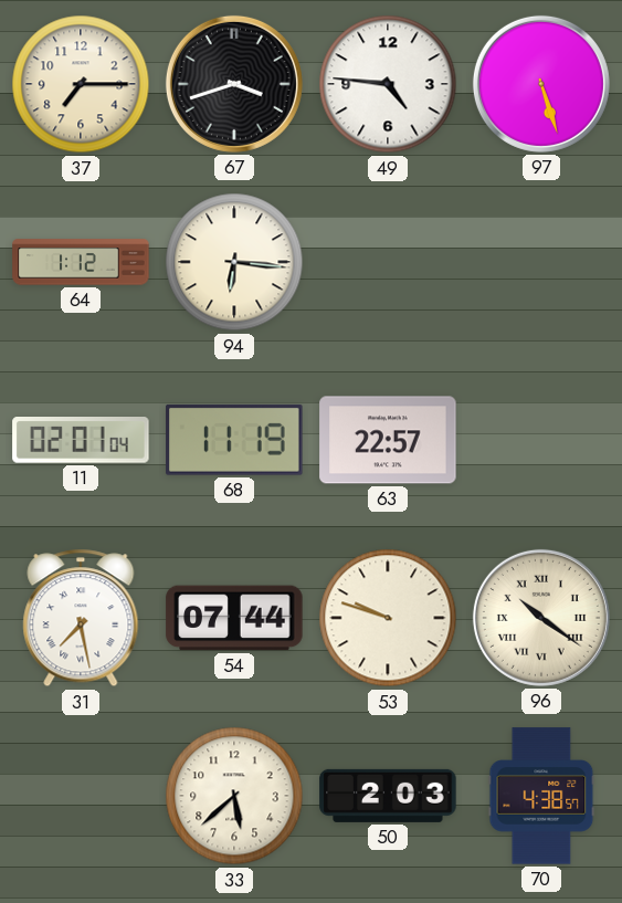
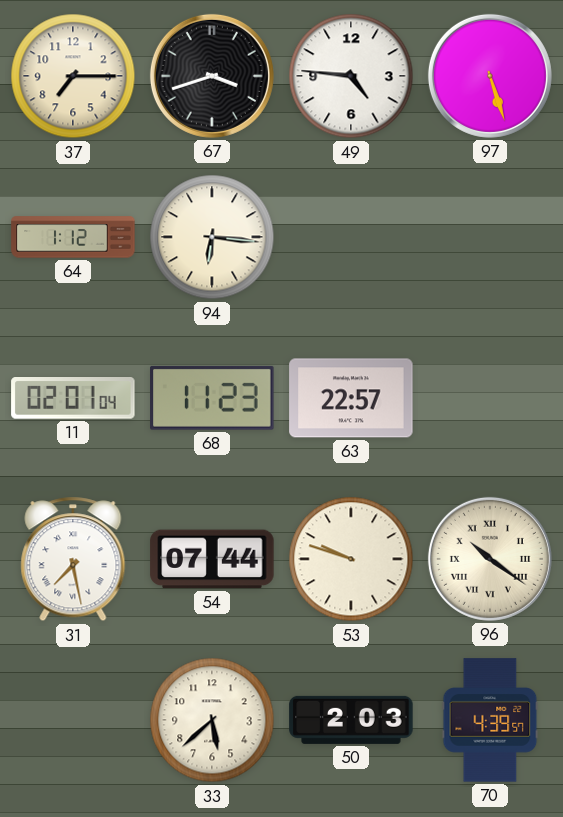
68: 11:19 -> 11:23 (212, 398)
70: 4:38 -> 4:39 (490, 720)
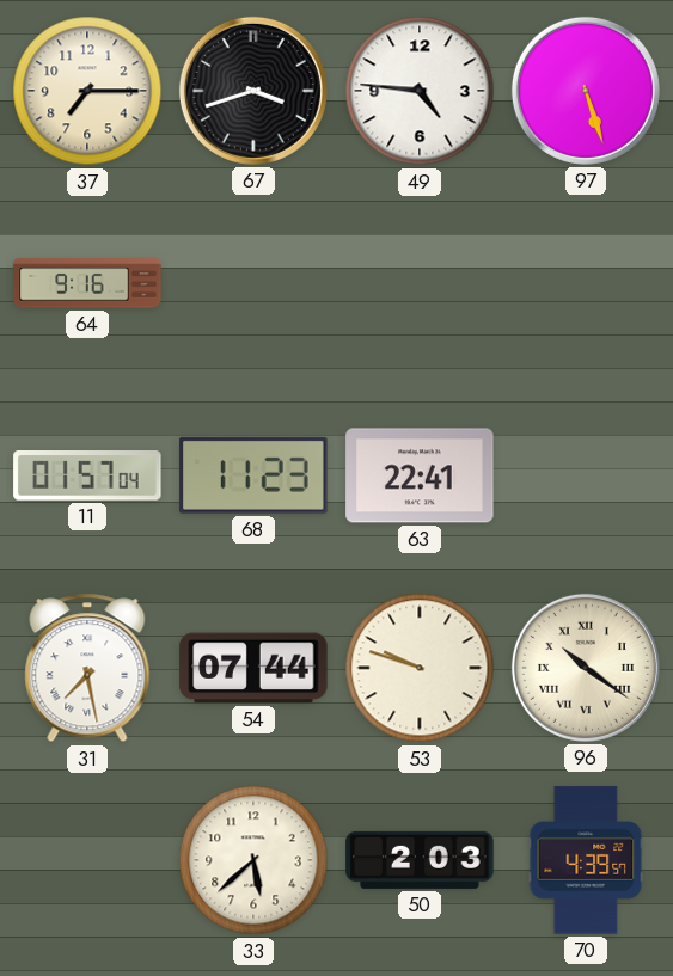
64: 1:12 -> 9:16 (87, 283)
94: 6:16 -> none (212, 237)
11: 02:01 -> 01:57 (87, 475)
63: 22:57 -> 22:41 (420, 475)
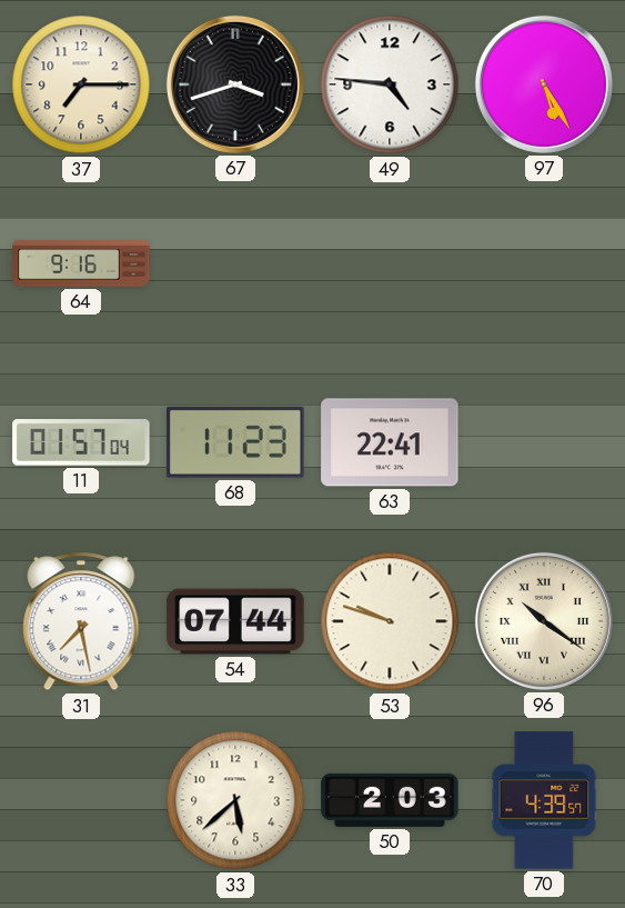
97: 5:27 -> 5:25 (544, 84)
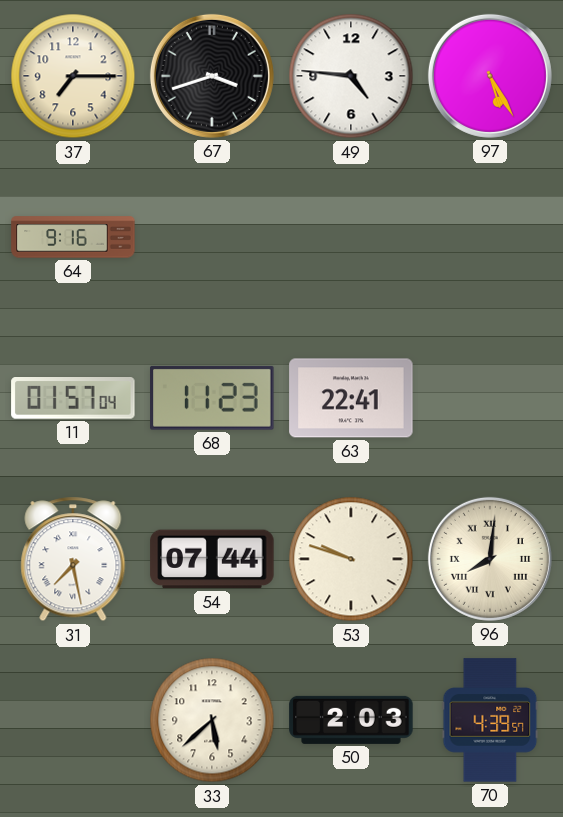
96: 10:21 -> 8:01 (490, 559)
